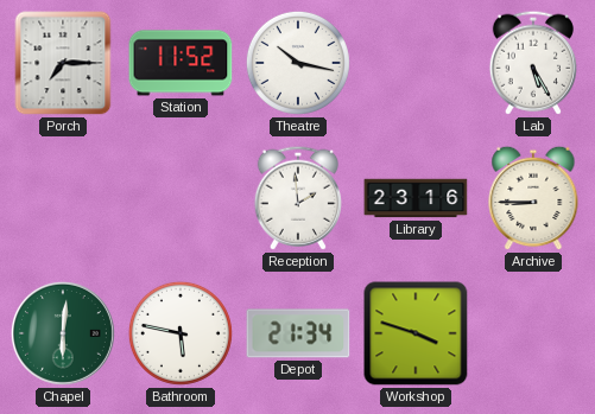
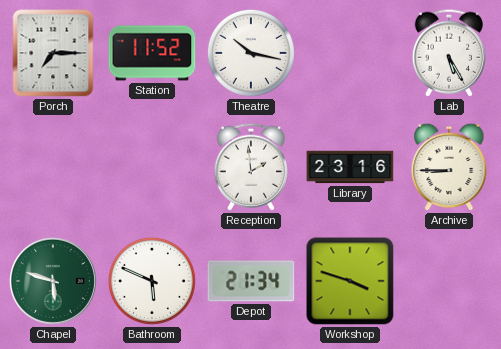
Chapel: 6:01 -> 5:48 (53, 281)
Bathroom: 5:47 -> 5:49 (152, 281)
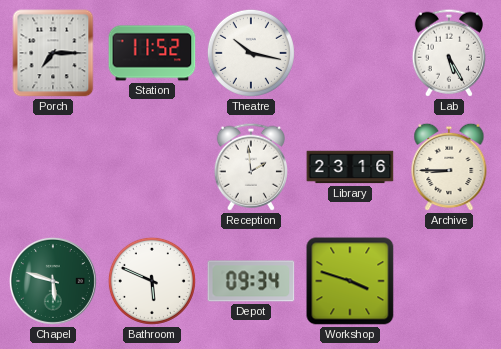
Depot: 21:34 -> 09:34 (251, 281)
